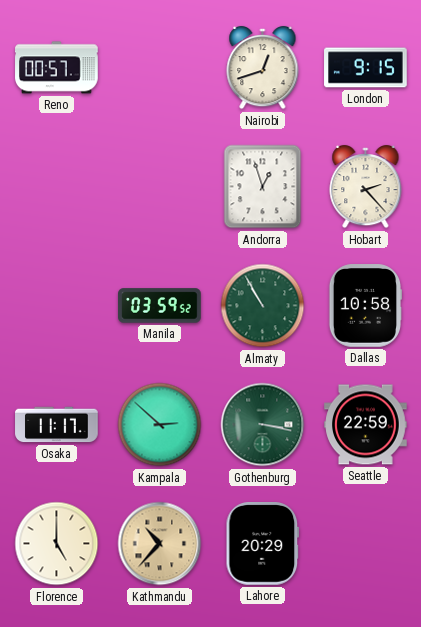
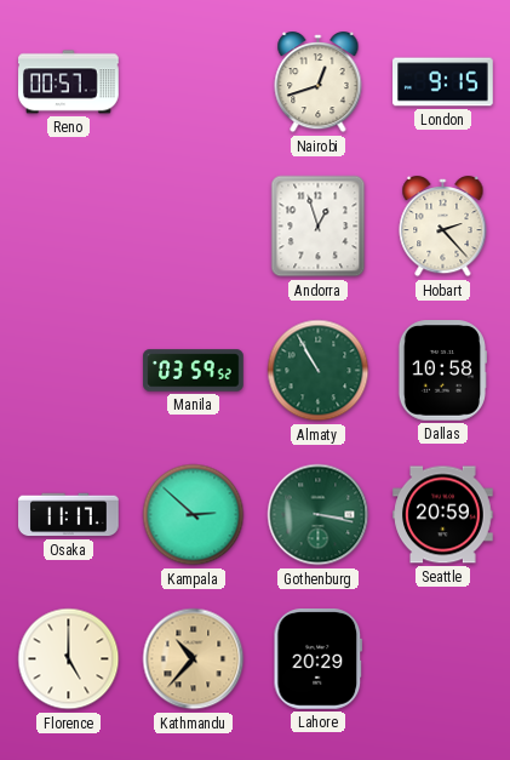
Seattle: 22:59 -> 20:59 (443, 515)
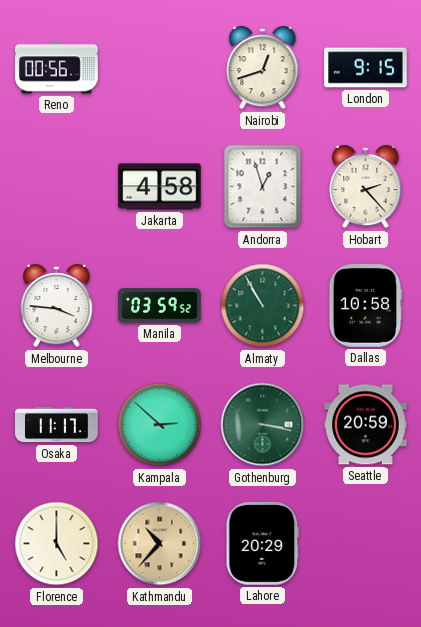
Reno: 00:57 -> 00:56 (57, 68)
Jakarta: none -> 4:58 (160, 187)
Melbourne: none -> 3:46 (57, 306)
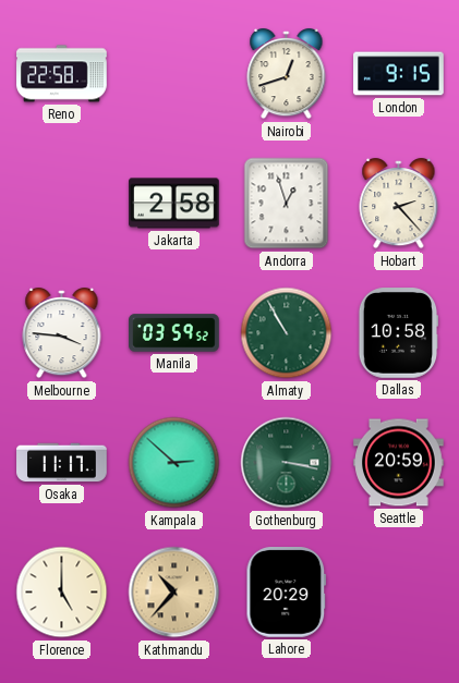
Reno: 00:56 -> 22:58 (62, 74)
Jakarta: 4:58 -> 2:58 (174, 204)
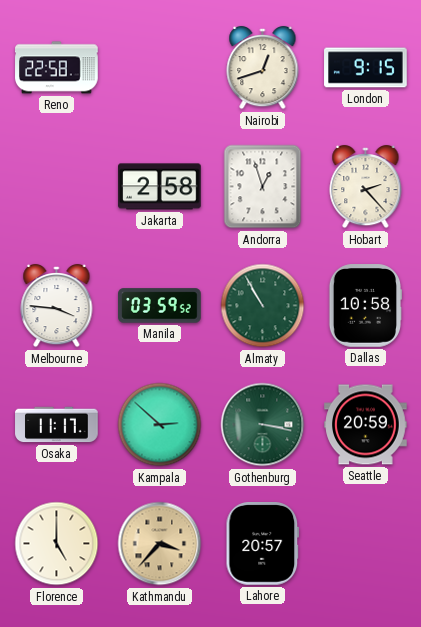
Kathmandu: 10:37 -> 3:37 (160, 544)
Lahore: 20:29 -> 20:57 (263, 544)
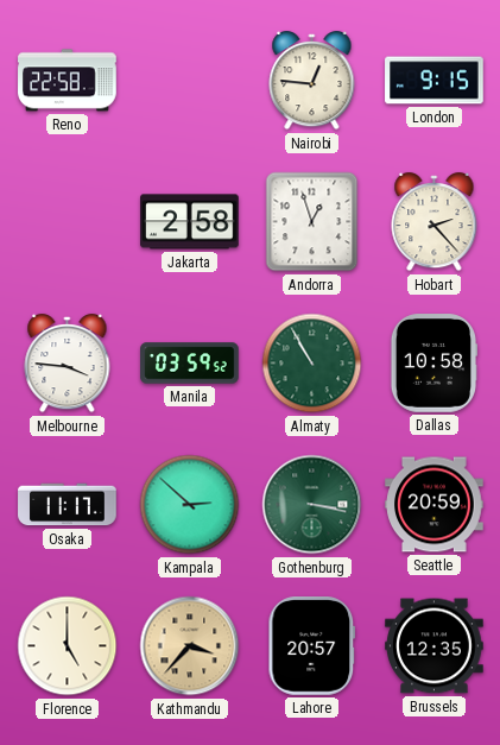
Nairobi: 12:42 -> 12:46 (312, 81)
Brussels: none -> 12:35 (435, 646)
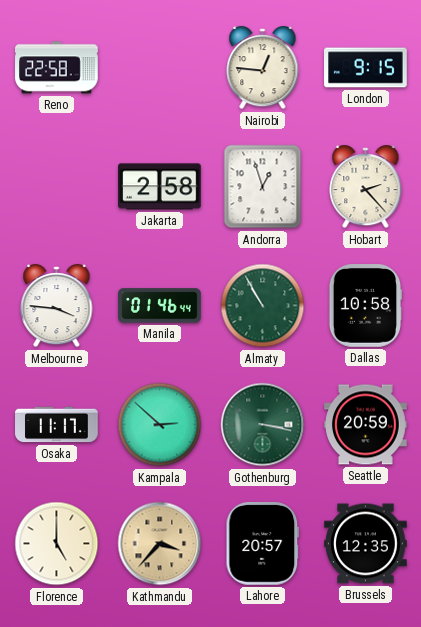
Manila: 03:59 -> 01:46 (160, 306)
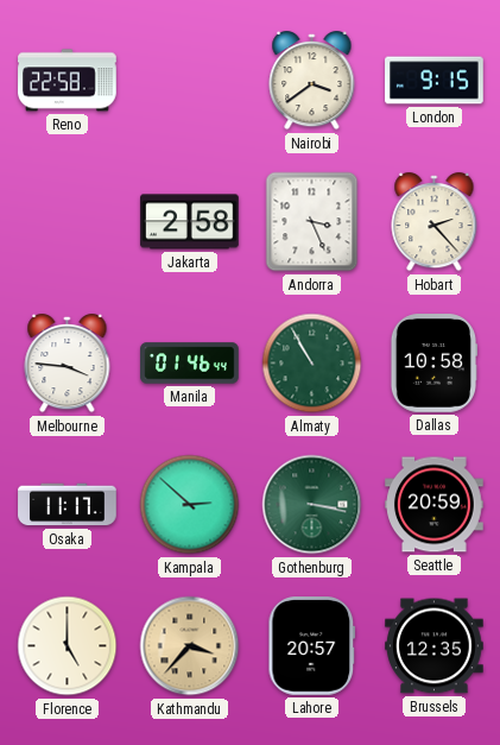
Nairobi: 12:46 -> 3:39 (312, 81)
Andorra: 12:57 -> 3:26 (312, 222)
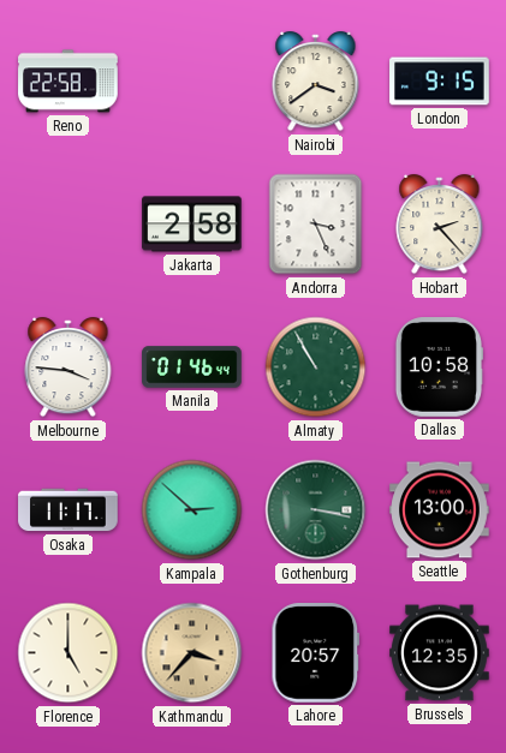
Seattle: 20:59 -> 13:00 (440, 510)
